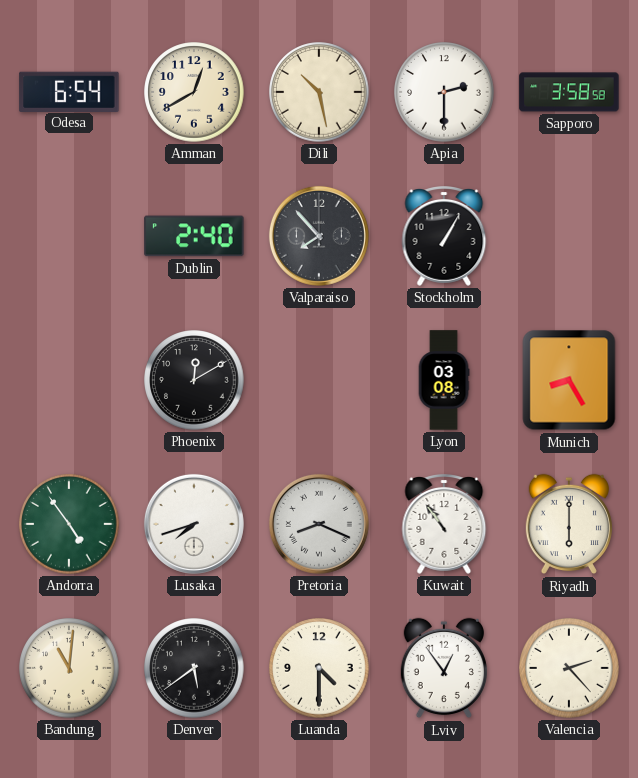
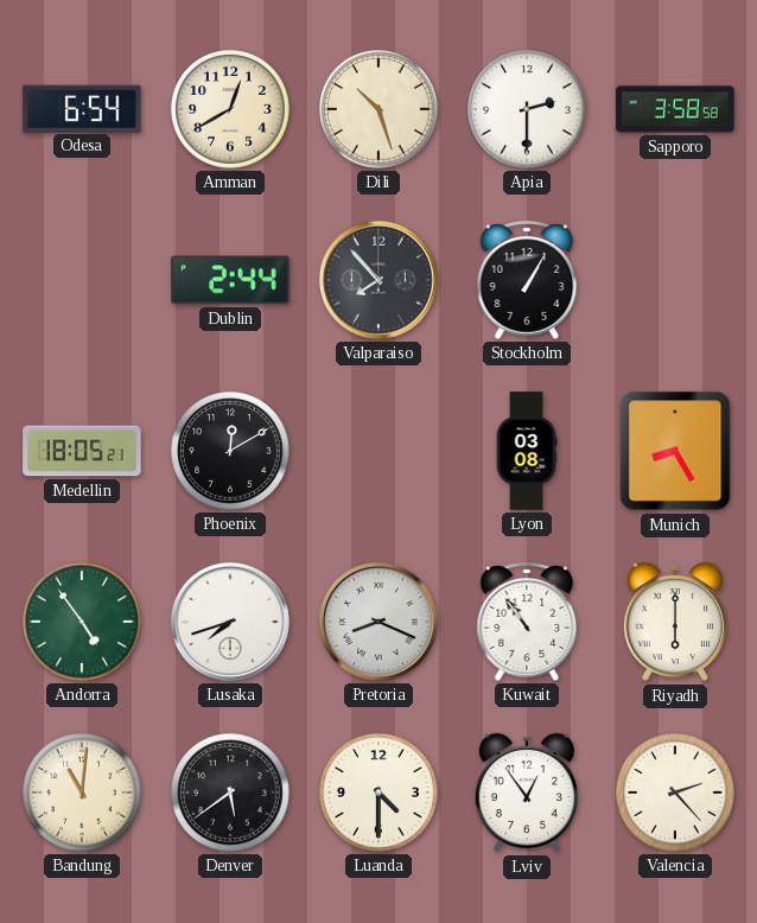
Dili: 10:28 -> 10:27 (378, 109)
Dublin: 2:40 -> 2:44 (230, 280)
Medellin: none -> 18:05 (82, 451)
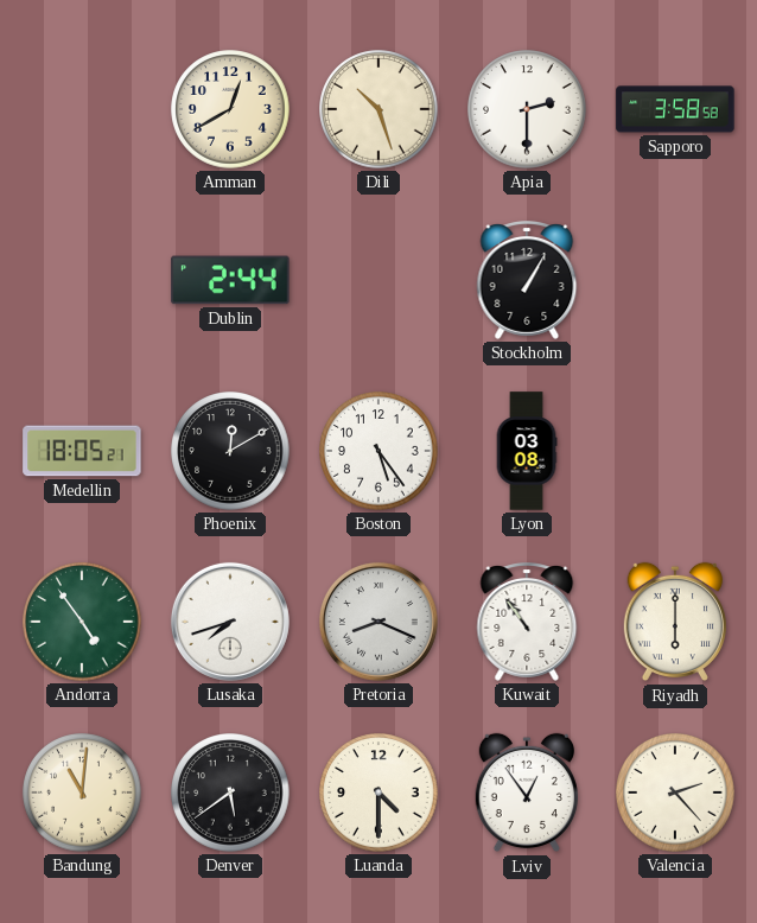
Odesa: 6:54 -> none (82, 108)
Valparaiso: 7:53 -> none (378, 280)
Boston: none -> 5:24 (378, 451)
Munich: 8:25 -> none (675, 451)
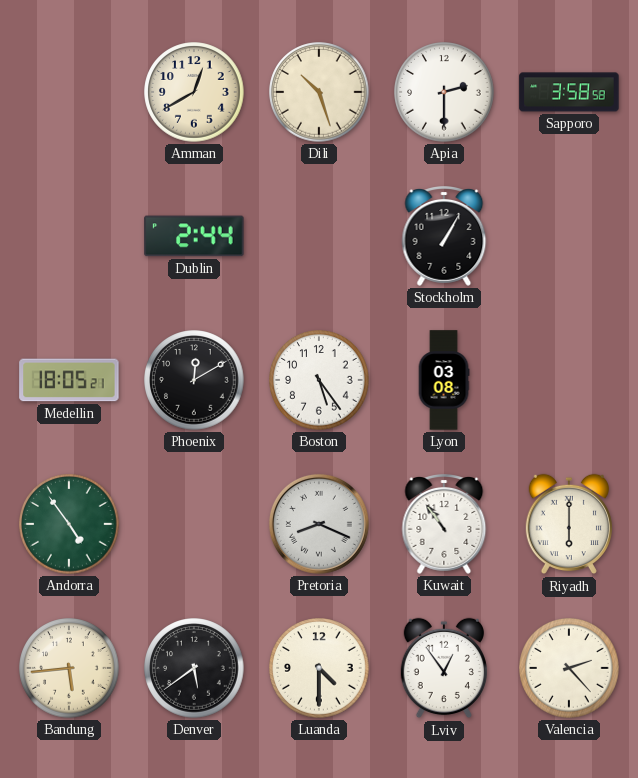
Lusaka: 7:42 -> none (230, 622)
Bandung: 11:01 -> 5:44 (69, 668)
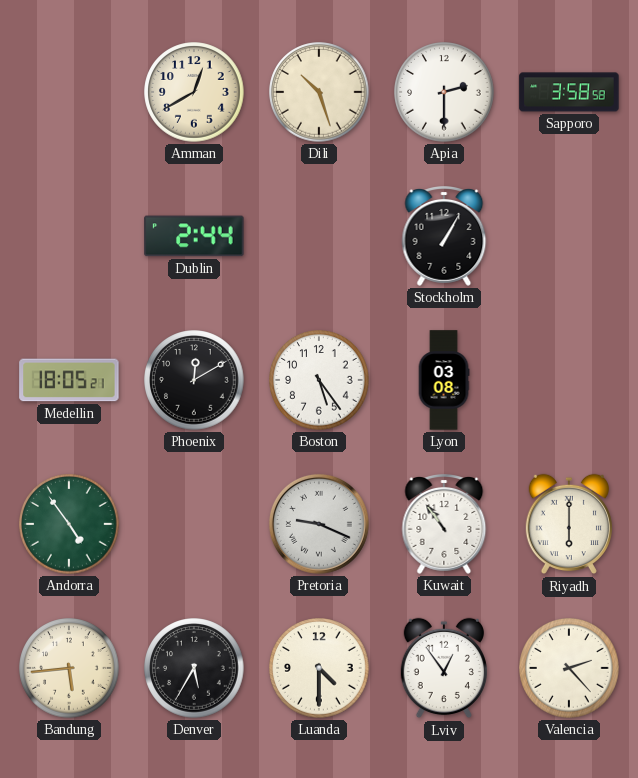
Pretoria: 8:19 -> 9:19 (319, 524)
Denver: 5:39 -> 5:35 (194, 668)
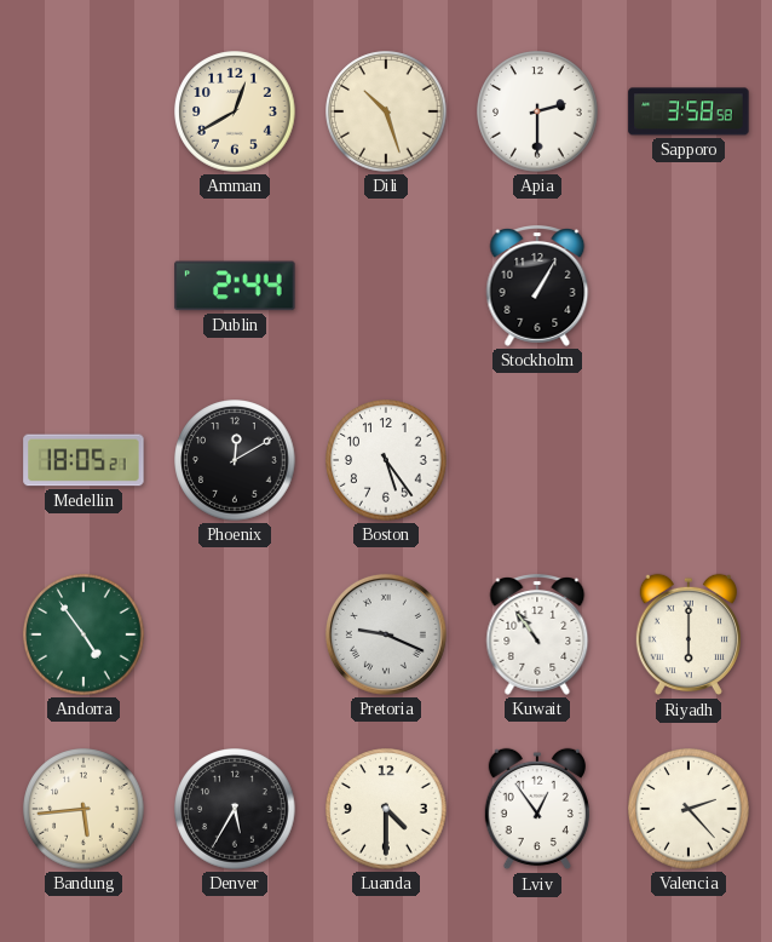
Lyon: 03:08 -> none (444, 380)
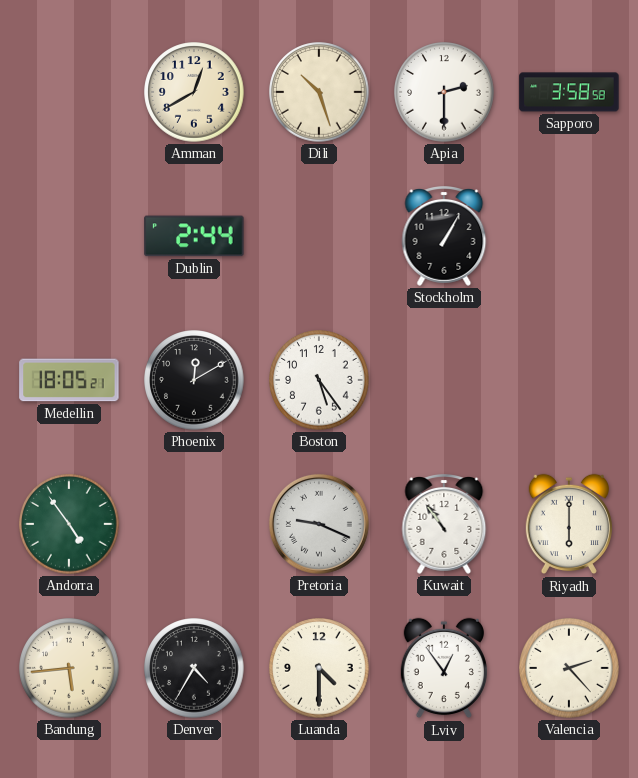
Denver: 5:35 -> 4:35 (194, 668)
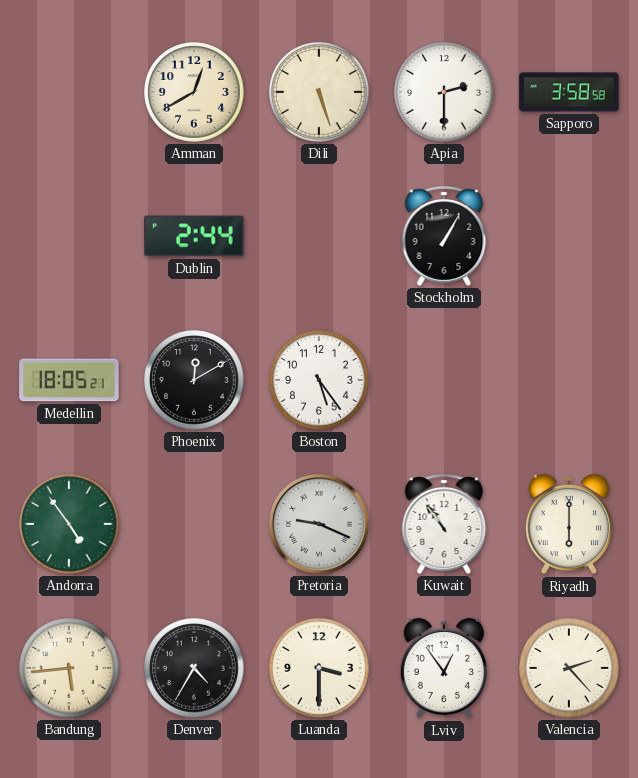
Dili: 10:27 -> 5:27 (319, 92)
Luanda: 4:30 -> 3:30 (319, 668)
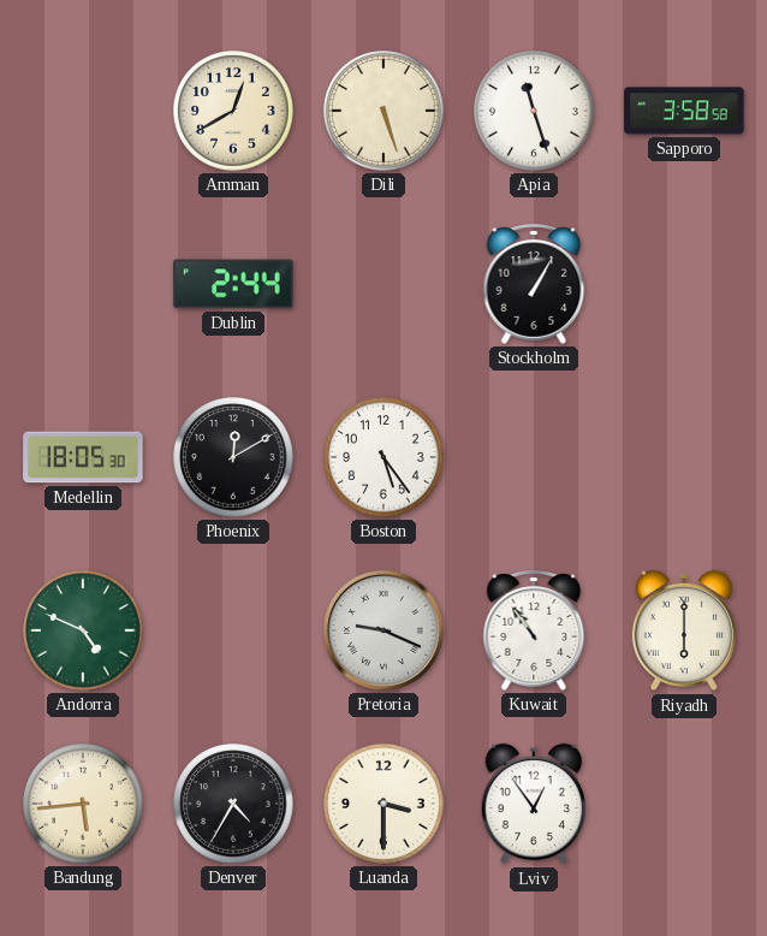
Apia: 2:30 -> 11:27 (534, 111)
Medellin: 18:05:21 -> 18:05:30 (83, 457)
Andorra: 4:54 -> 4:49 (83, 630)
Valencia: 2:23 -> none (569, 668)
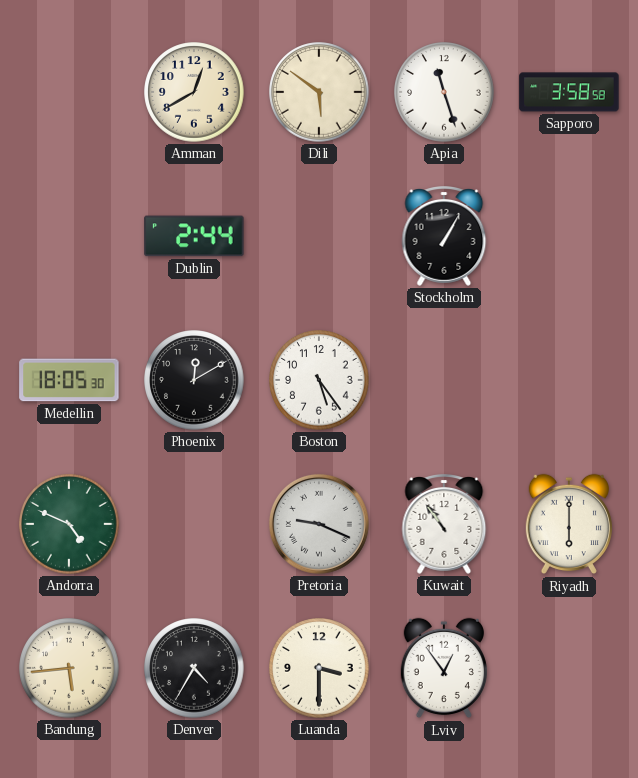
Dili: 5:27 -> 5:51 (319, 92)
